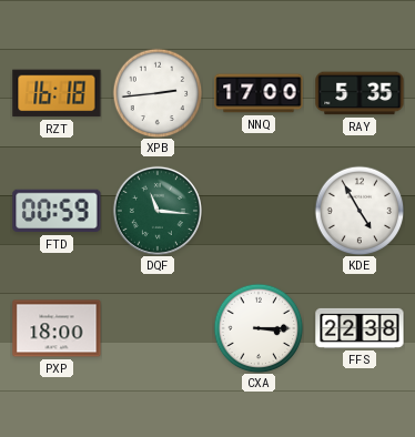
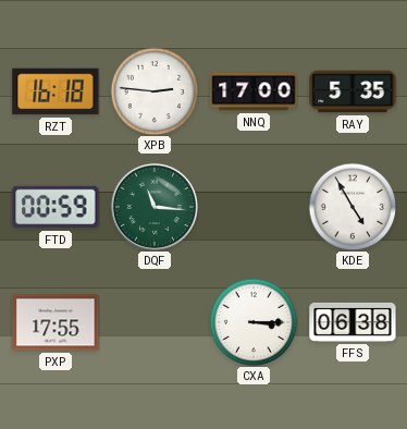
XPB: 2:44 -> 2:46 (155, 91)
PXP: 18:00 -> 17:55 (55, 322)
FFS: 22:38 -> 06:38 (353, 322)
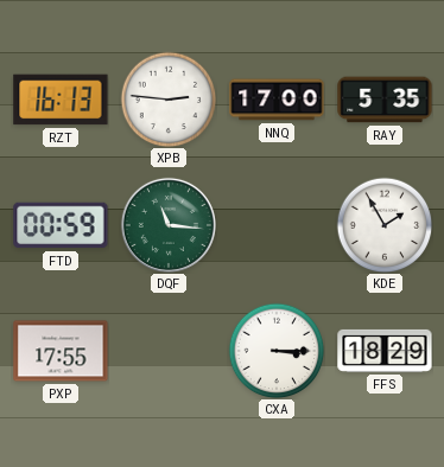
RZT: 16:18 -> 16:13 (61, 100)
KDE: 4:55 -> 1:55 (385, 225)
FFS: 06:38 -> 18:29 (385, 351)
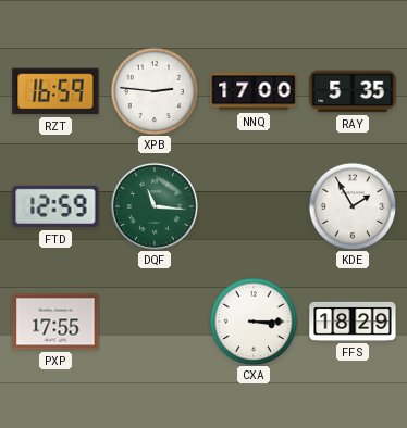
RZT: 16:13 -> 16:59 (55, 91)
FTD: 00:59 -> 12:59 (55, 206)
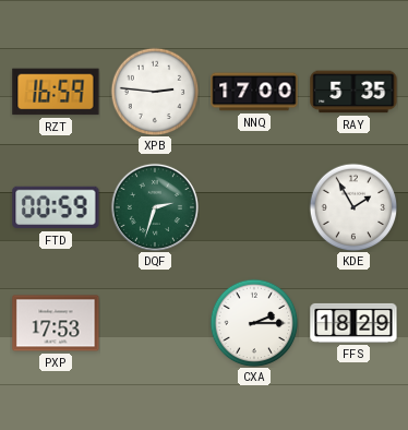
FTD: 12:59 -> 00:59 (56, 207)
DQF: 11:16 -> 2:33 (155, 207)
PXP: 17:55 -> 17:53 (56, 323)
CXA: 3:15 -> 2:15 (254, 323)
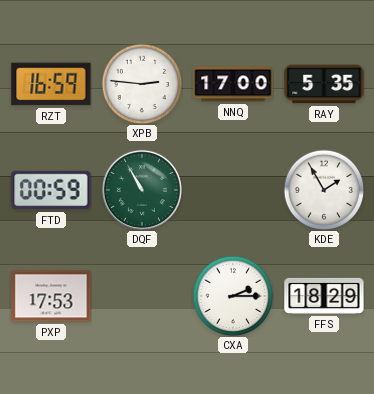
DQF: 2:33 -> 10:55 (142, 190)
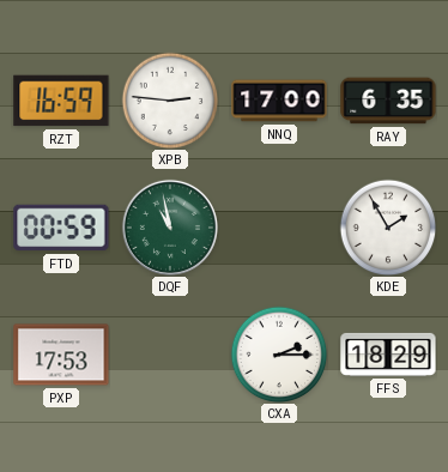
RAY: 5:35 -> 6:35 (388, 101)
DQF: 10:55 -> 10:58 (170, 228)
